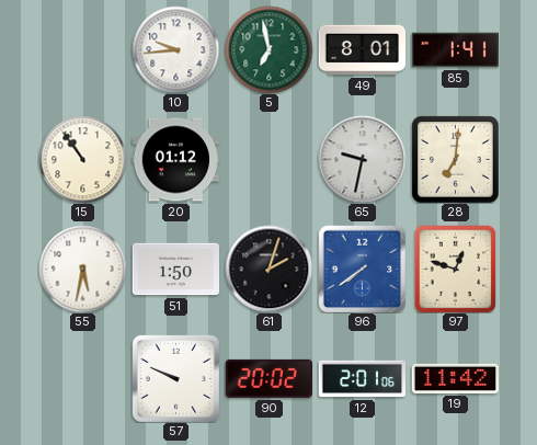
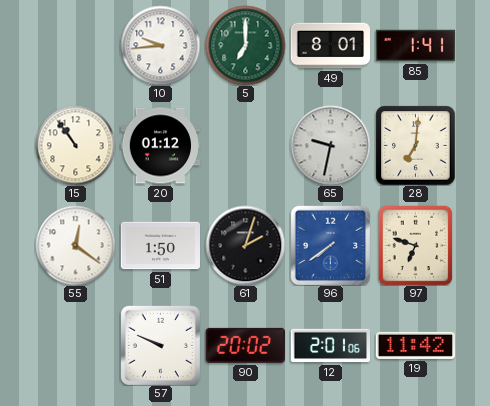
5: 6:58 -> 7:00 (245, 45)
55: 5:32 -> 12:21 (75, 245)
97: 12:48 -> 6:48 (416, 245)
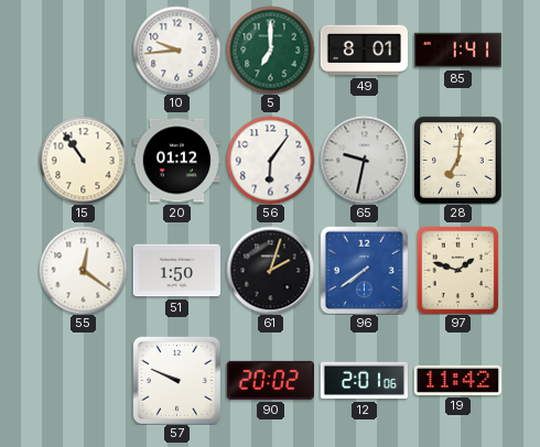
56: none -> 6:06 (270, 160)
97: 6:48 -> 1:48 (458, 270)
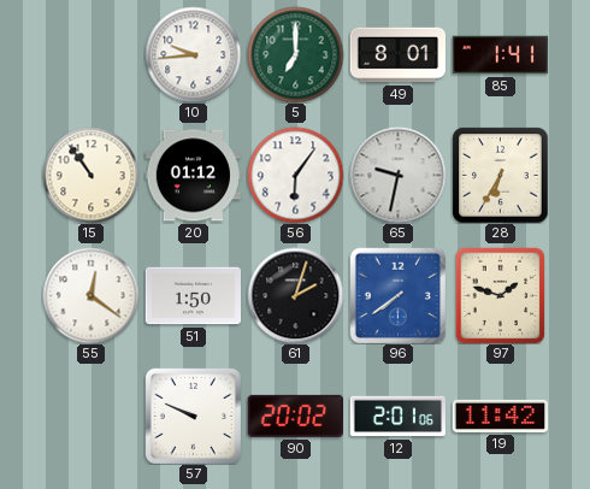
28: 7:01 -> 6:35 (500, 175)
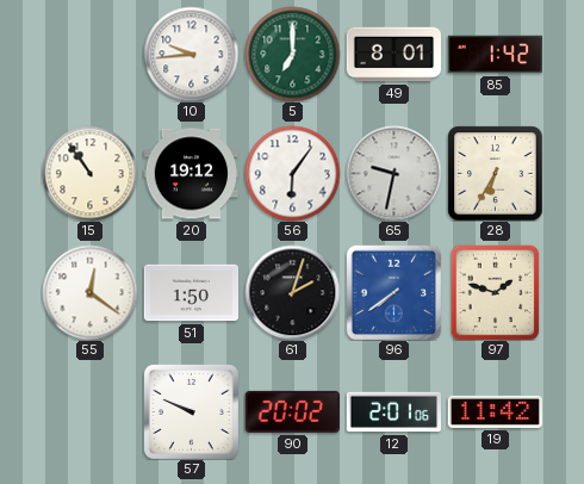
85: 1:41 -> 1:42 (495, 55)
20: 01:12 -> 19:12 (191, 174)
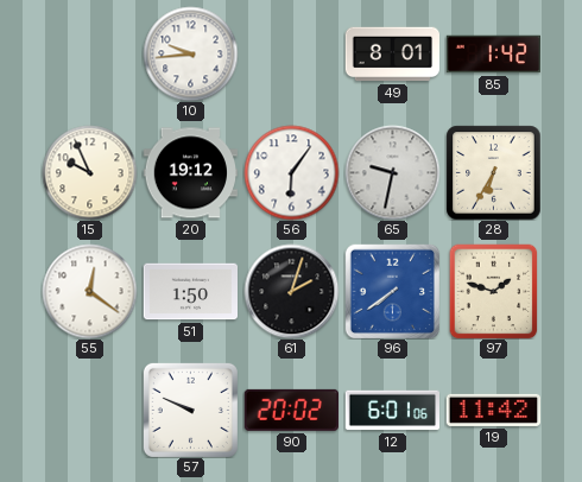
5: 7:00 -> none (292, 54)
15: 10:54 -> 9:56 (89, 172)
12: 2:01 -> 6:01 (392, 411)
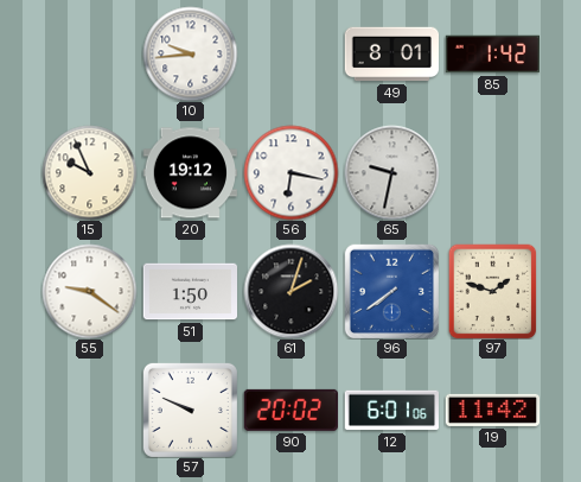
56: 6:06 -> 6:17 (290, 172)
28: 6:35 -> none (493, 172)
55: 12:21 -> 9:21 (89, 291)
